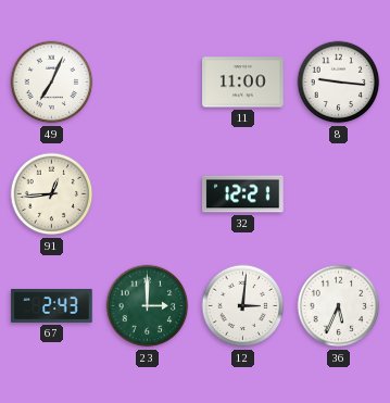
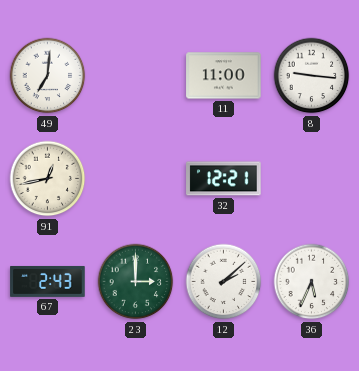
49: 7:04 -> 7:01 (48, 76)
91: 12:44 -> 12:43 (48, 179)
12: 3:01 -> 2:08 (224, 282)
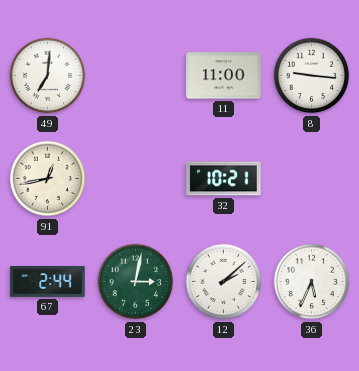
32: 12:21 -> 10:21 (224, 179)
67: 2:43 -> 2:44 (48, 281)
23: 3:00 -> 3:02 (136, 282)
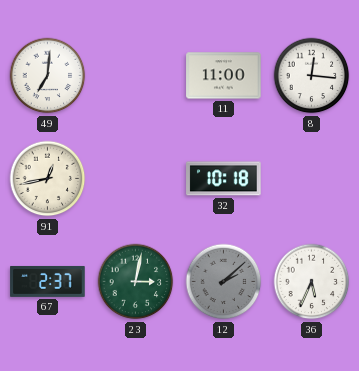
8: 9:16 -> 12:16 (312, 76)
32: 10:21 -> 10:18 (224, 179)
67: 2:44 -> 2:37 (48, 281)
12 dial: white -> grey (224, 282)
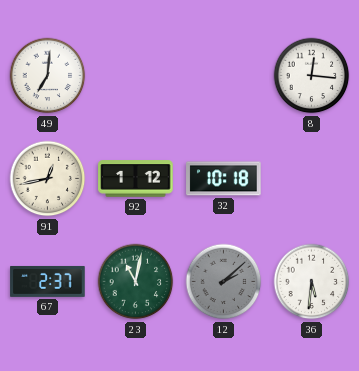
11: 11:00 -> none (224, 76)
92: none -> 1:12 (136, 179)
23: 3:02 -> 11:02 (136, 282)
36: 5:34 -> 5:31 (312, 282)
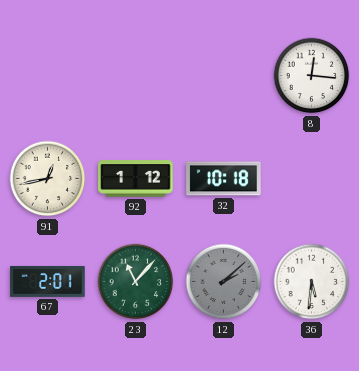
49: 7:01 -> none (48, 76)
67: 2:37 -> 2:01 (48, 281)
23: 11:02 -> 11:07 (136, 282)
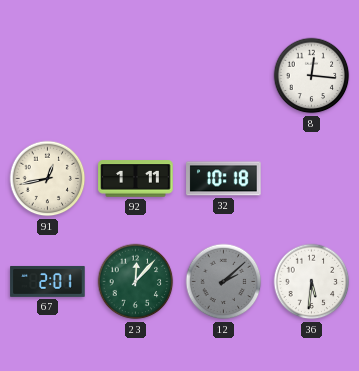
92: 1:12 -> 1:11 (136, 179)
23: 11:07 -> 12:07 (136, 282)
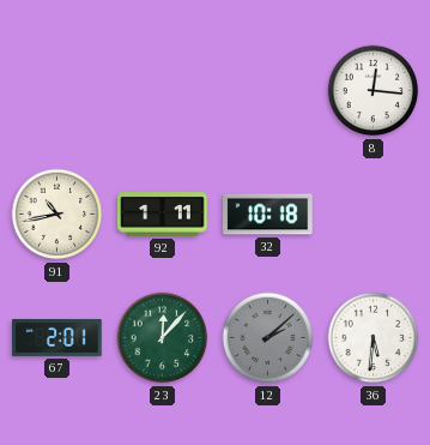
91: 12:43 -> 10:43 (57, 215)
